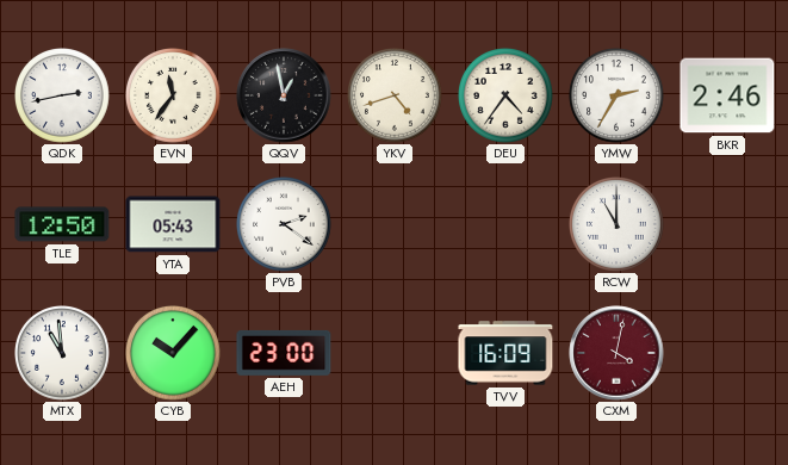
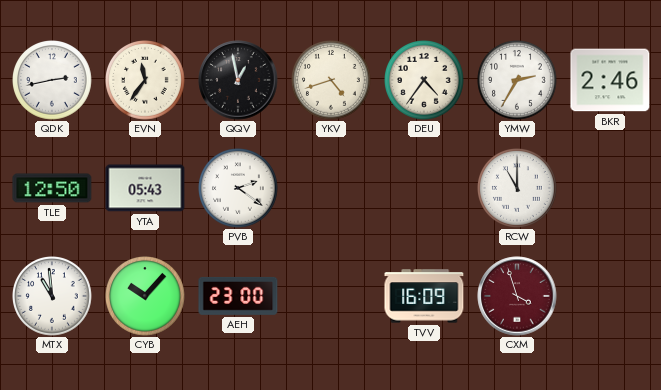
CXM: 4:02 -> 3:57 (517, 296)
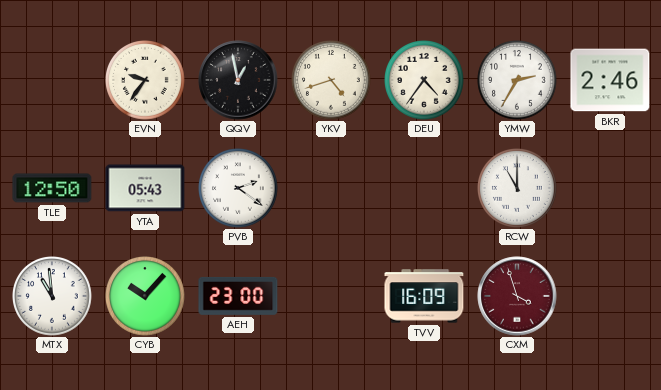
QDK: 2:43 -> none (53, 81)
EVN: 11:36 -> 9:36 (146, 81)
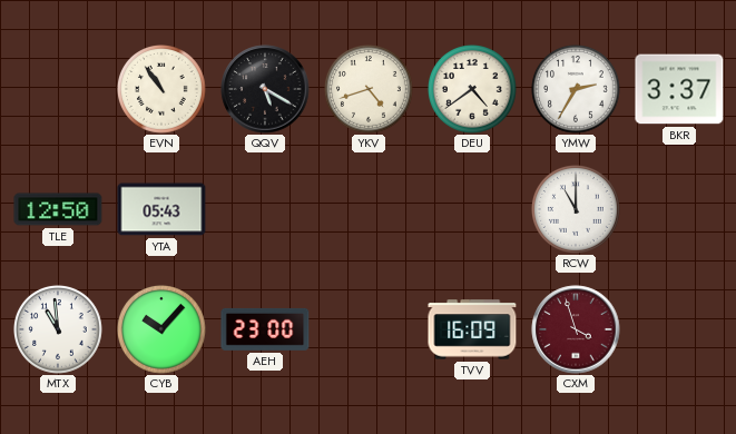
EVN: 9:36 -> 10:54 (163, 90)
QQV: 12:58 -> 5:20 (265, 89)
DEU: 4:36 -> 4:39 (473, 90)
BKR: 2:46 -> 3:37 (679, 89)
PVB: 2:21 -> none (239, 189)
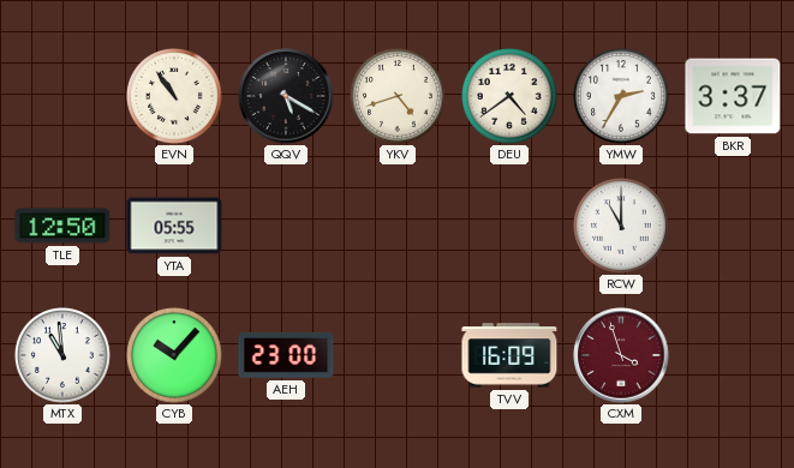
YTA: 05:43 -> 05:55 (174, 226)
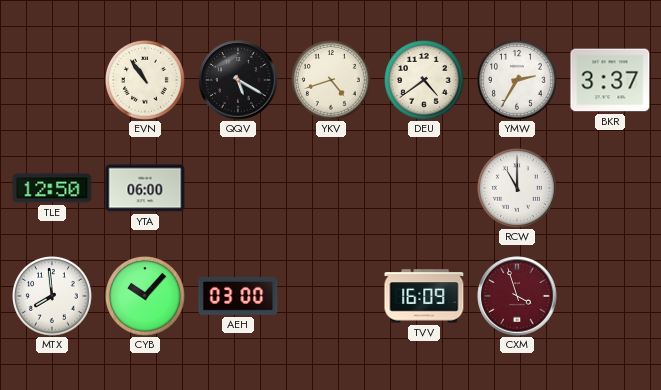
YTA: 05:55 -> 06:00 (145, 188)
MTX: 10:59 -> 7:59 (53, 297)
AEH: 23:00 -> 03:00 (238, 296)
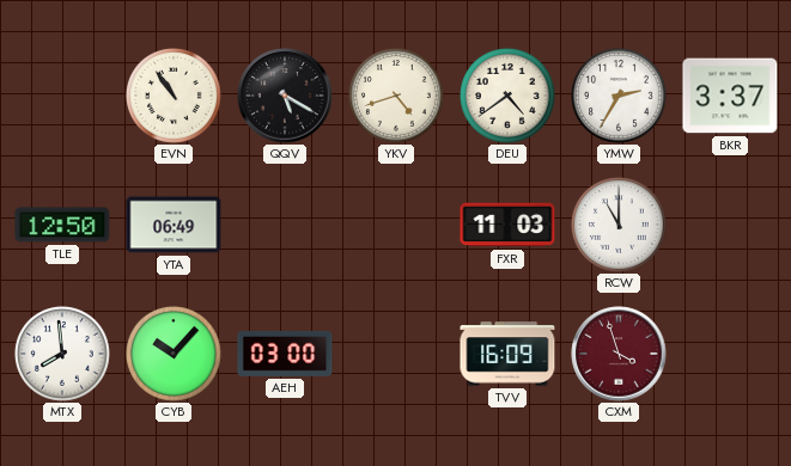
YTA: 06:00 -> 06:49 (174, 225)
FXR: none -> 11:03 (507, 225)
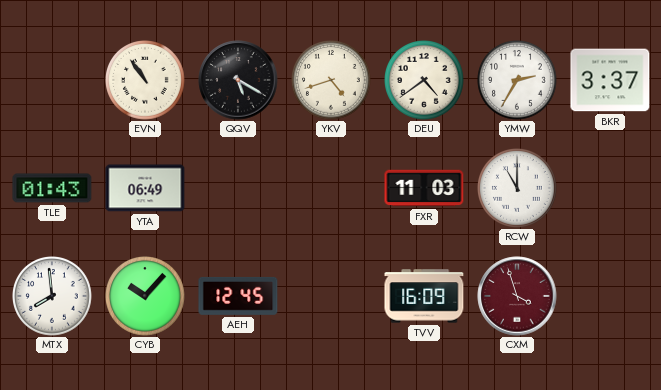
TLE: 12:50 -> 01:43 (52, 188)
AEH: 03:00 -> 12:45 (238, 296)
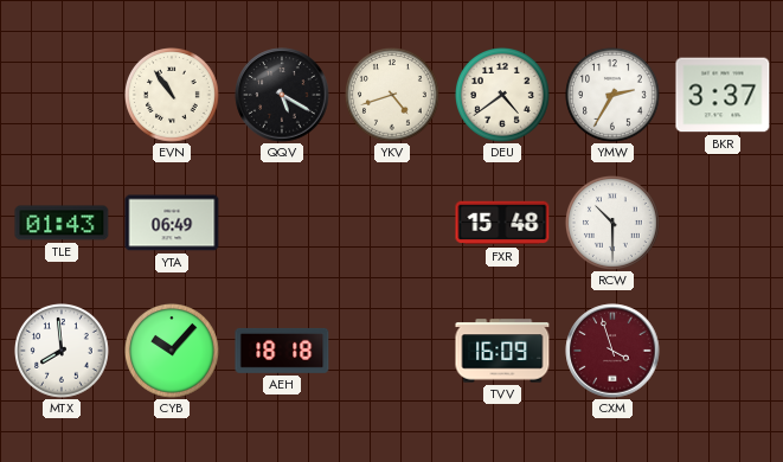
FXR: 11:03 -> 15:48 (502, 223)
RCW: 11:00 -> 10:30 (614, 224)
AEH: 12:45 -> 18:18 (282, 351)
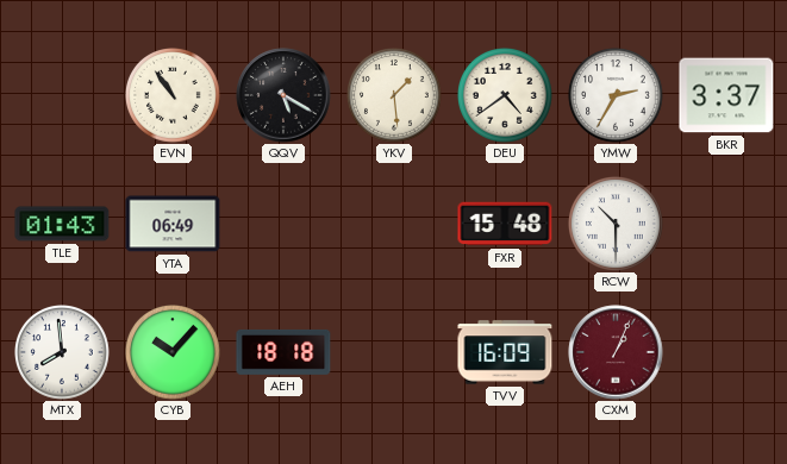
YKV: 4:42 -> 1:29 (395, 96)
CXM: 3:57 -> 1:04 (616, 352)
